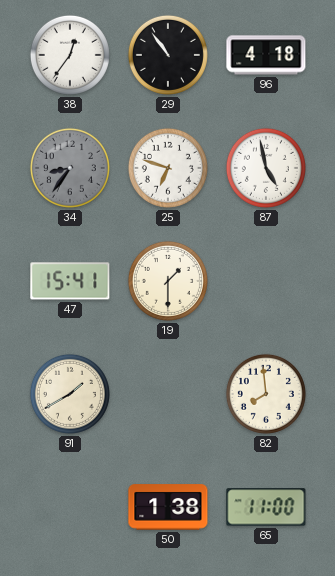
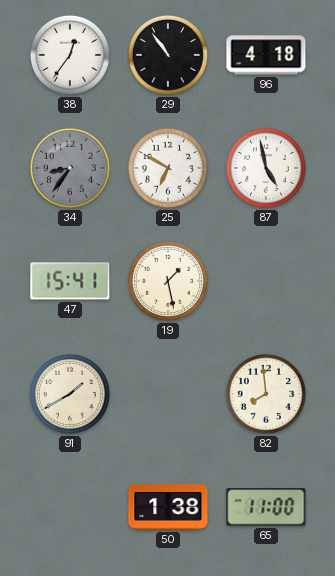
25: 6:48 -> 6:50 (168, 168)
19: 1:30 -> 1:28 (168, 281)
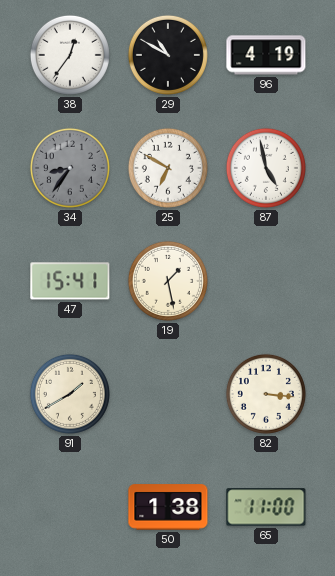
29: 10:54 -> 10:50 (168, 55)
96: 4:18 -> 4:19 (266, 55)
82: 7:59 -> 3:16 (266, 394)
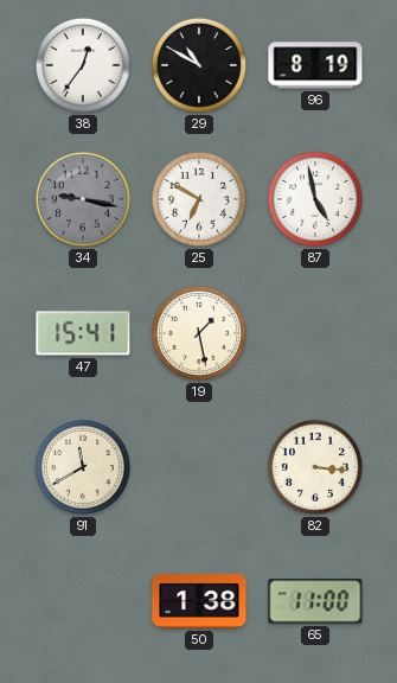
96: 4:19 -> 8:19 (315, 65)
34: 8:36 -> 9:17 (83, 199)
91: 1:40 -> 11:40 (83, 467)
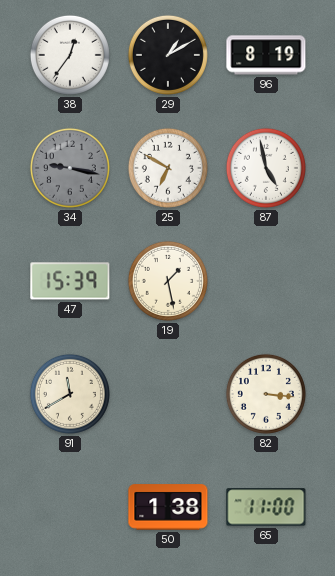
29: 10:50 -> 1:10 (168, 55)
47: 15:41 -> 15:39 (70, 281)
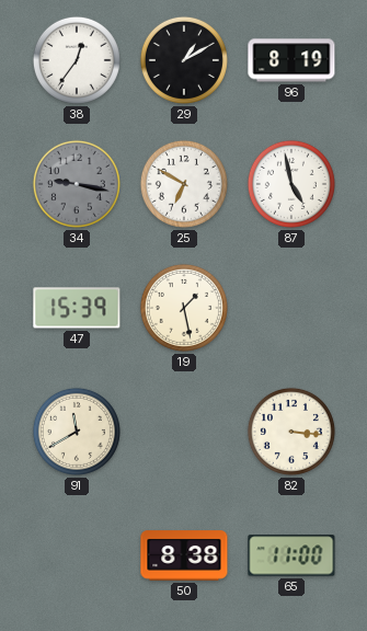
50: 1:38 -> 8:38 (184, 555)
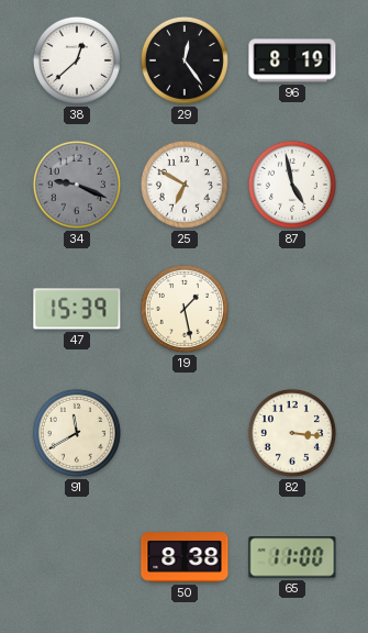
38: 12:36 -> 12:38 (77, 60)
29: 1:10 -> 12:24 (185, 60)
34: 9:17 -> 9:19 (77, 185)
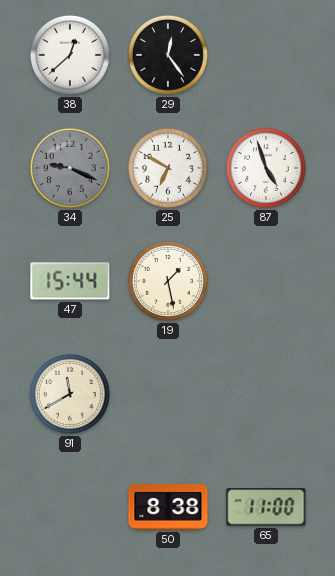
96: 8:19 -> none (292, 60)
87: 4:58 -> 4:57 (266, 168)
47: 15:39 -> 15:44 (70, 281)
82: 3:16 -> none (292, 433)
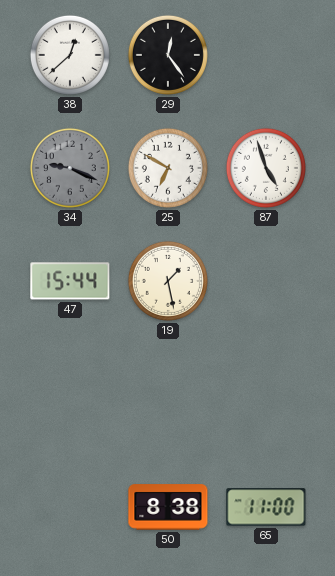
91: 11:40 -> none (70, 394)
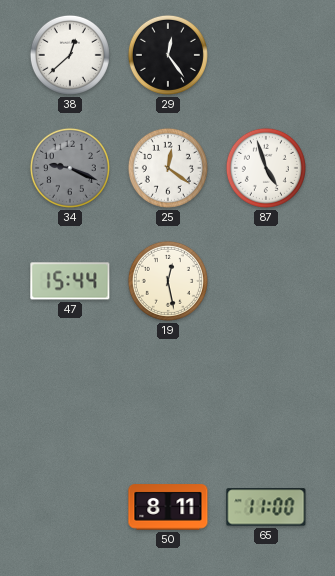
25: 6:50 -> 12:21 (168, 168)
19: 1:28 -> 12:28 (168, 281)
50: 8:38 -> 8:11 (168, 507)
